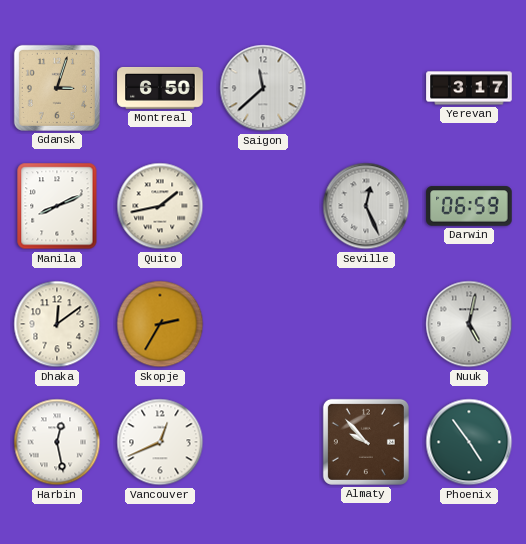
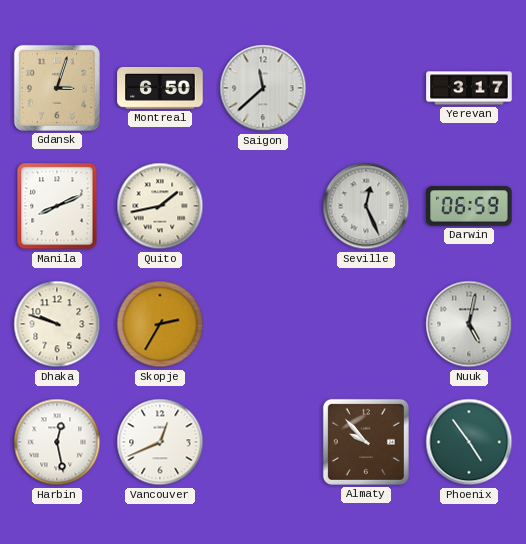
Dhaka: 12:09 -> 9:48 (57, 324)
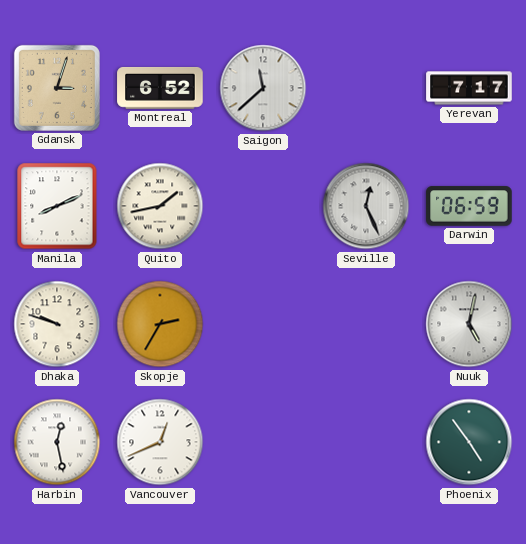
Montreal: 6:50 -> 6:52 (160, 88)
Yerevan: 3:17 -> 7:17 (469, 88)
Almaty: 9:53 -> none (366, 442)
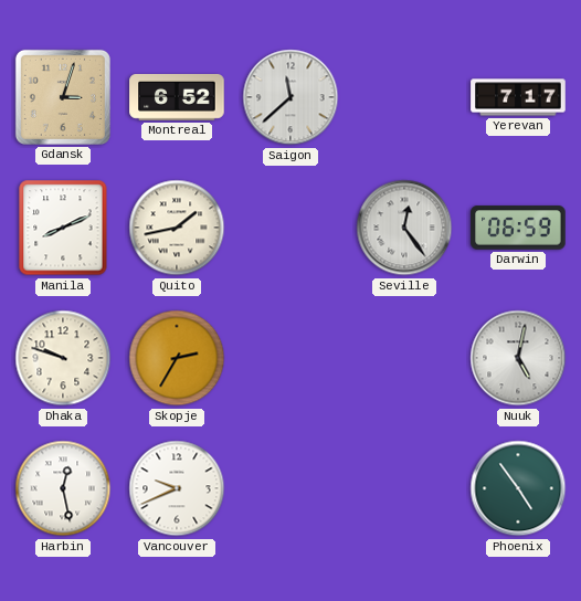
Seville: 12:26 -> 12:24 (404, 228)
Vancouver: 12:41 -> 9:41 (177, 488)
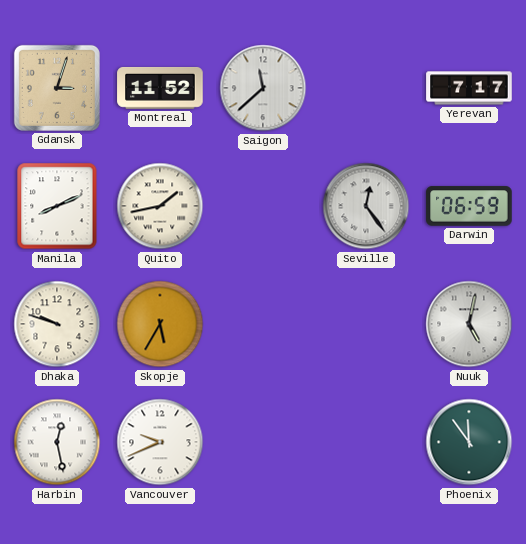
Montreal: 6:52 -> 11:52 (160, 88)
Skopje: 2:35 -> 5:35 (160, 324)
Phoenix: 4:54 -> 11:54 (469, 442)
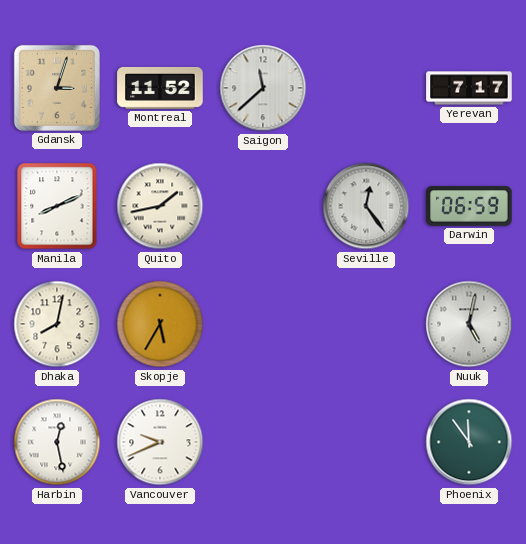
Dhaka: 9:48 -> 8:02 (57, 324)
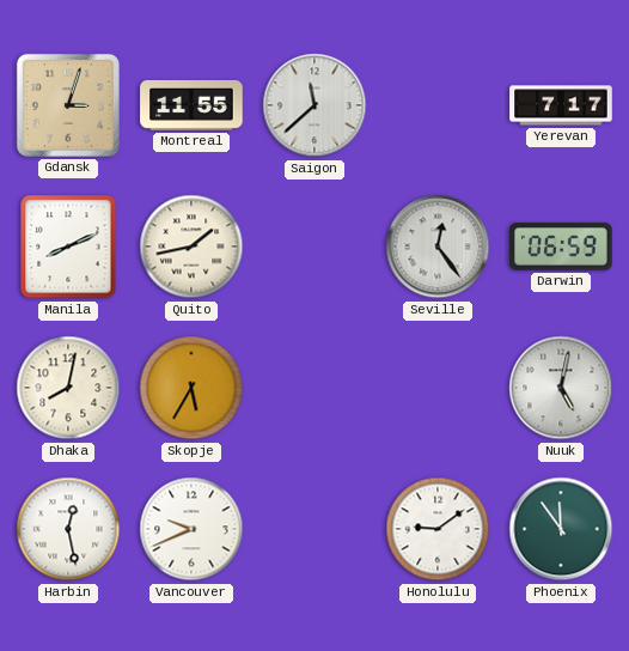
Montreal: 11:52 -> 11:55 (191, 105)
Honolulu: none -> 9:09 (438, 529)
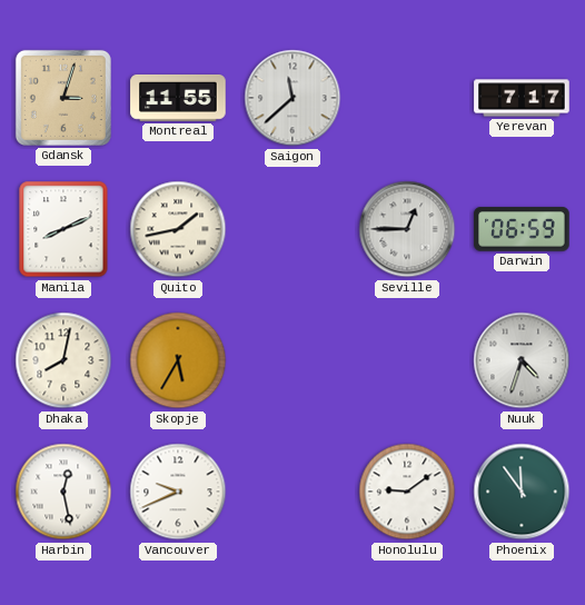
Seville: 12:24 -> 12:45 (407, 229)
Nuuk: 5:02 -> 4:33 (522, 360)
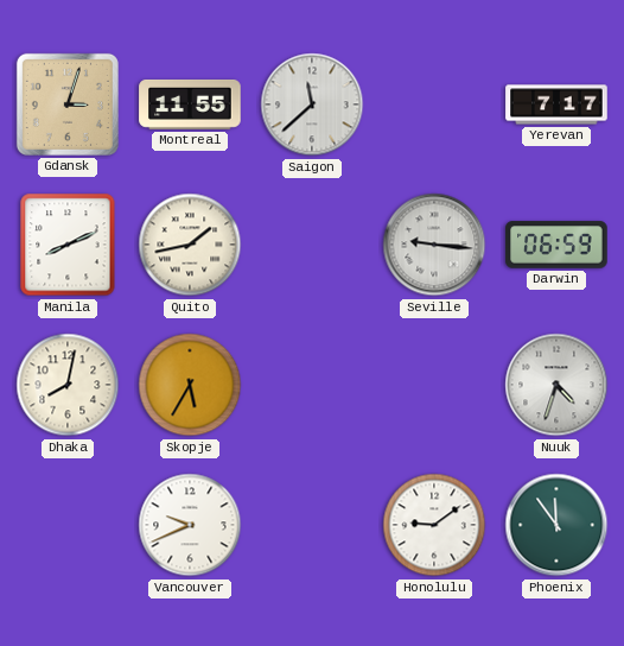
Seville: 12:45 -> 9:16 (434, 245)
Harbin: 12:28 -> none (63, 492)
